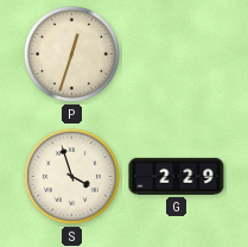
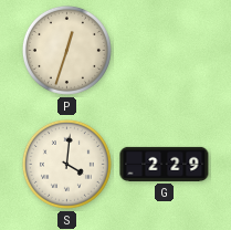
S: 3:57 -> 4:01 (66, 164)
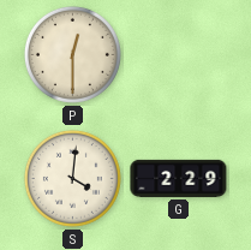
P: 12:33 -> 12:30 (72, 54)
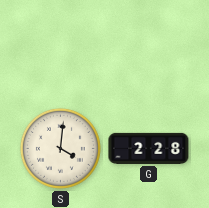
P: 12:30 -> none (72, 54)
G: 2:29 -> 2:28 (149, 148)
